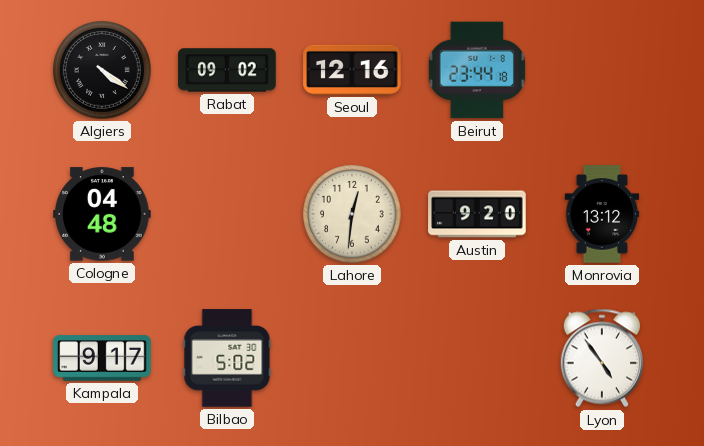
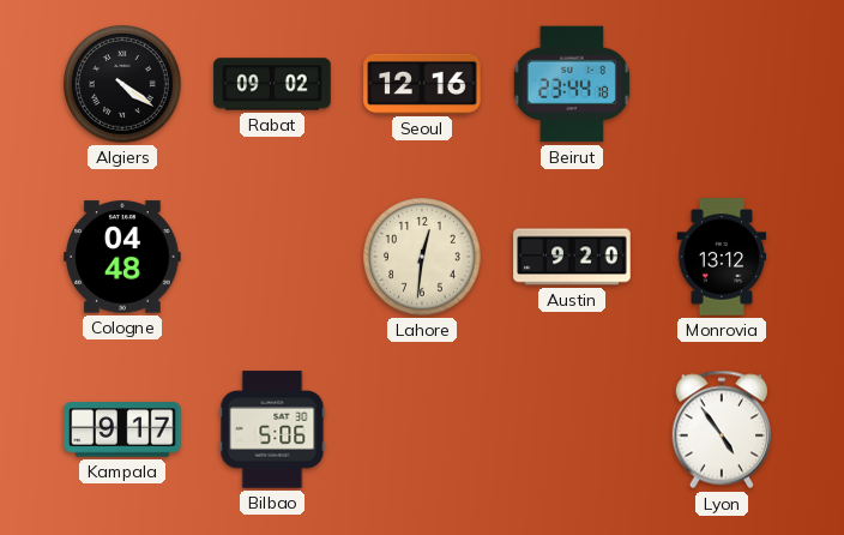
Bilbao: 5:02 -> 5:06 (272, 429)
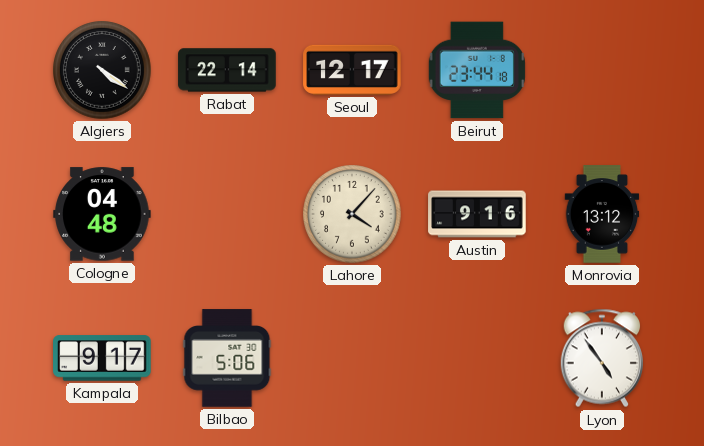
Rabat: 09:02 -> 22:14 (227, 70)
Seoul: 12:16 -> 12:17 (352, 70)
Lahore: 12:31 -> 4:07 (352, 214)
Austin: 9:20 -> 9:16 (477, 214)
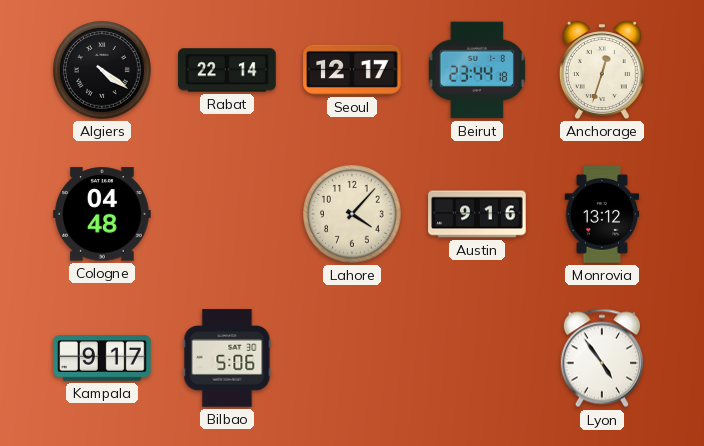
Anchorage: none -> 12:33 (602, 70)
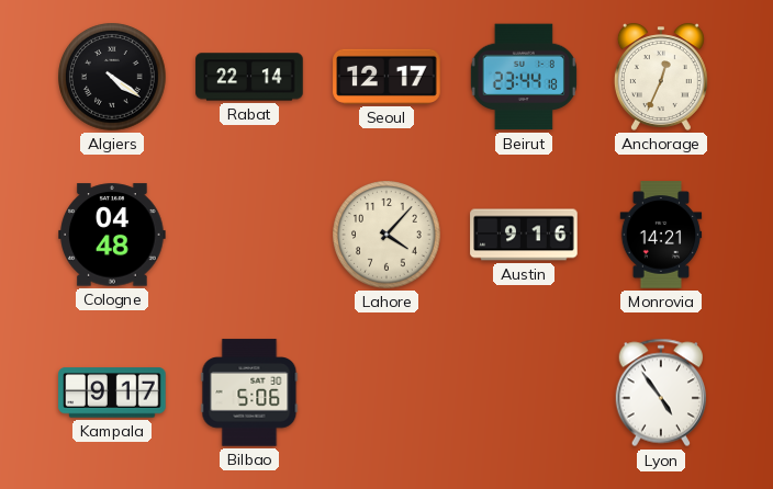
Anchorage: 12:33 -> 12:34 (661, 77)
Monrovia: 13:12 -> 14:21 (661, 235)
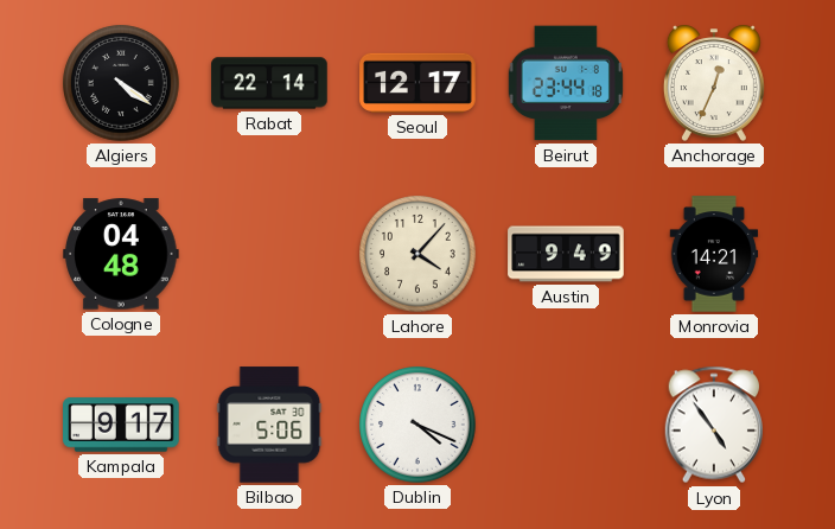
Austin: 9:16 -> 9:49 (566, 254)
Dublin: none -> 4:19 (417, 425)
